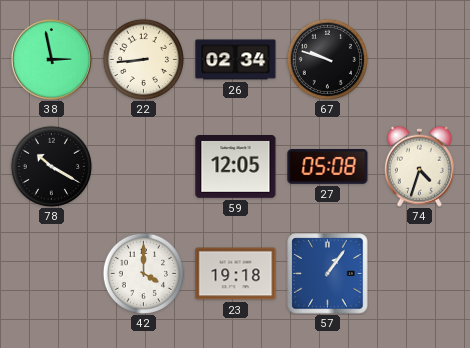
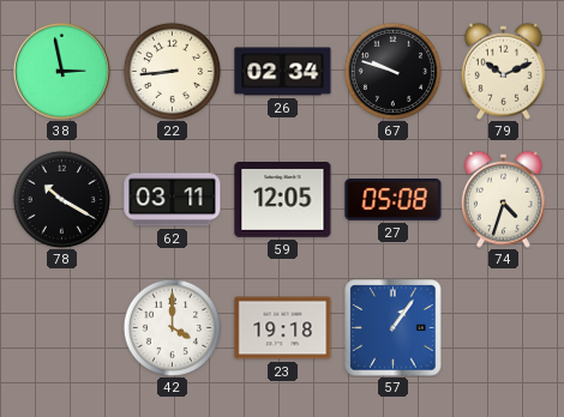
79: none -> 10:11 (503, 71)
62: none -> 03:11 (173, 200)
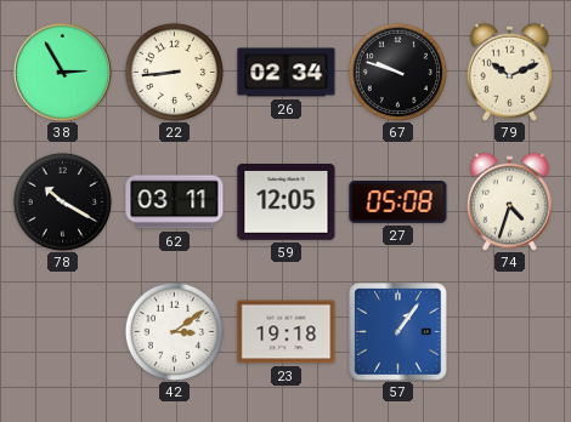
38: 2:58 -> 2:55 (62, 72)
42: 4:00 -> 3:09 (174, 331)
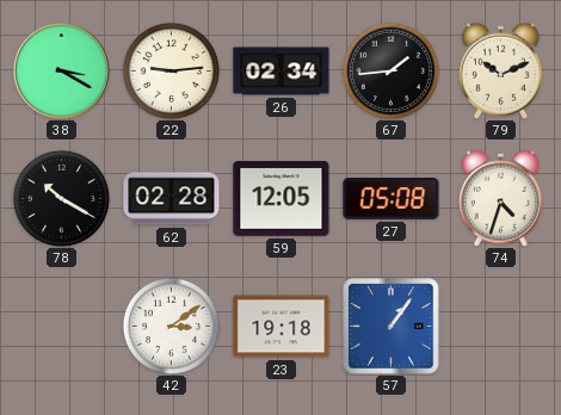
38: 2:55 -> 3:20 (61, 70)
22: 8:44 -> 9:14 (171, 70)
67: 9:48 -> 1:44 (390, 70)
62: 03:11 -> 02:28 (172, 199)
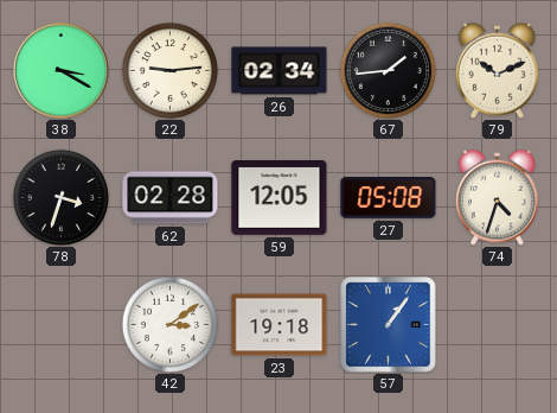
78: 10:20 -> 3:33 (60, 197)
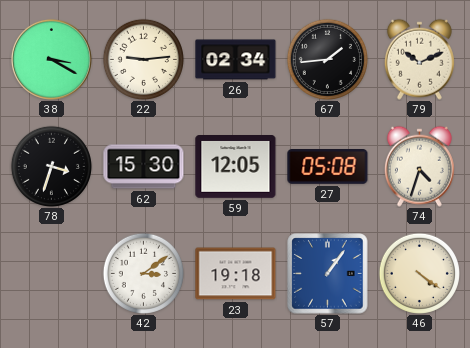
62: 02:28 -> 15:30 (144, 167)
46: none -> 4:21 (419, 273)
